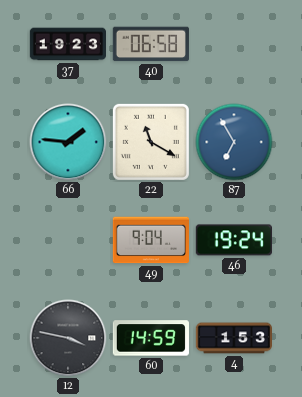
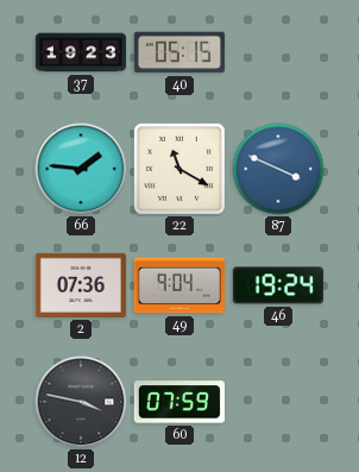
40: 06:58 -> 05:15 (179, 52)
87: 6:55 -> 3:49 (278, 169)
2: none -> 07:36 (81, 285)
60: 14:59 -> 07:59 (179, 402)
4: 1:53 -> none (233, 338)
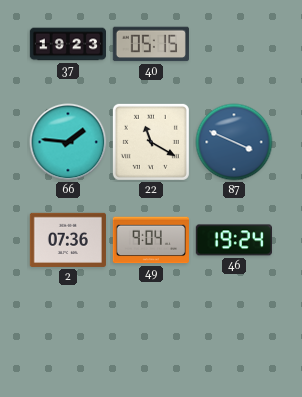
12: 3:47 -> none (81, 402)
60: 07:59 -> none (179, 402)
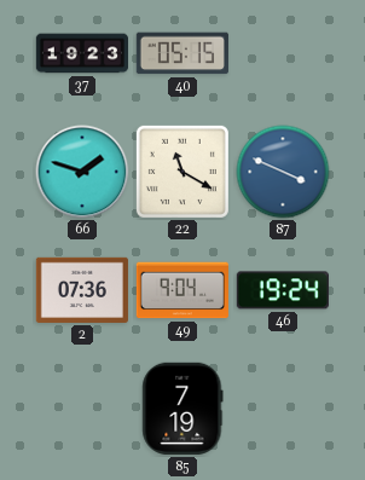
66: 1:46 -> 1:48 (82, 172)
85: none -> 7:19 (182, 409)
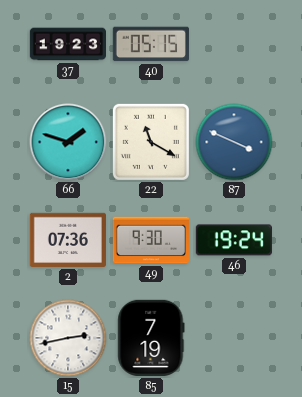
49: 9:04 -> 9:30 (151, 240)
15: none -> 2:43 (68, 338)
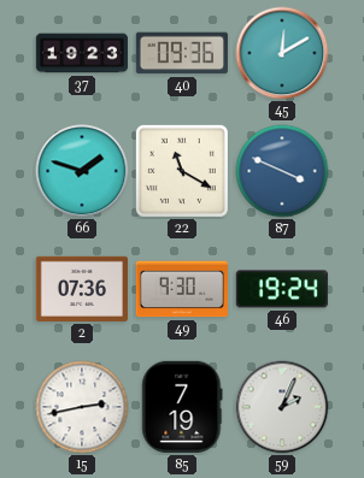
40: 05:15 -> 09:36 (182, 53)
45: none -> 12:10 (282, 53)
59: none -> 2:04 (282, 407)
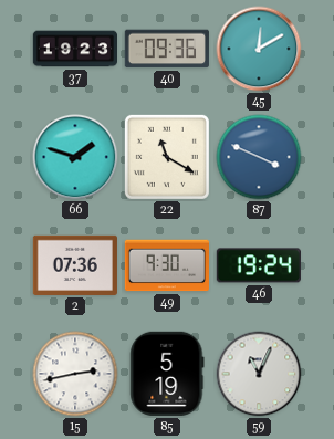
85: 7:19 -> 5:19 (167, 374)
59: 2:04 -> 11:04 (259, 374)
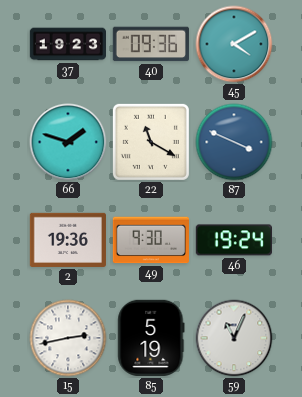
45: 12:10 -> 4:10 (234, 44)
2: 07:36 -> 19:36 (68, 240)
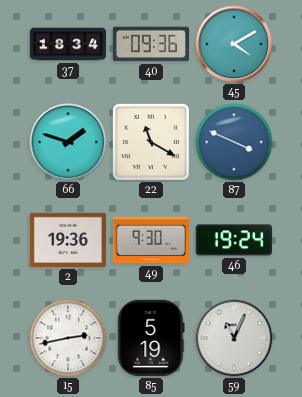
37: 19:23 -> 18:34 (67, 44)
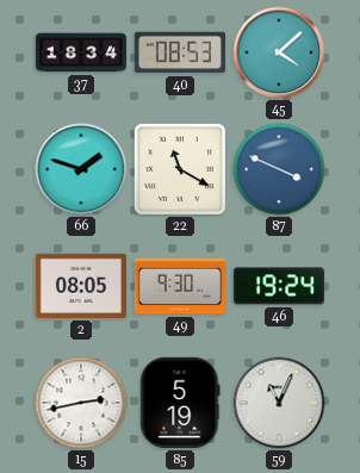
40: 09:36 -> 08:53 (180, 52)
45: 4:10 -> 4:08 (279, 52)
2: 19:36 -> 08:05 (81, 286)
